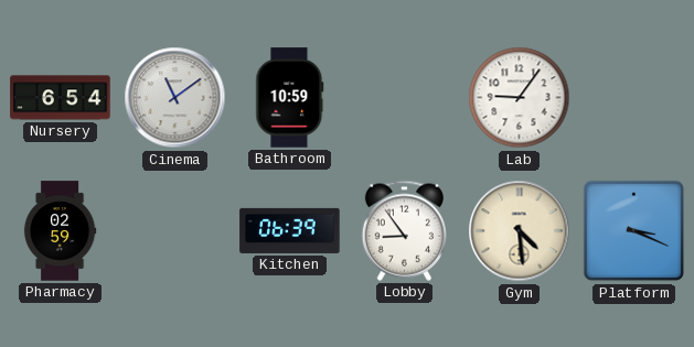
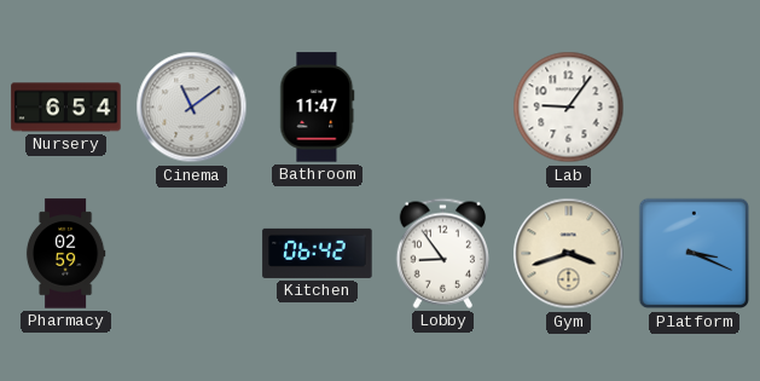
Bathroom: 10:59 -> 11:47 (318, 108)
Kitchen: 06:39 -> 06:42 (318, 253)
Gym: 4:29 -> 3:42 (569, 254)
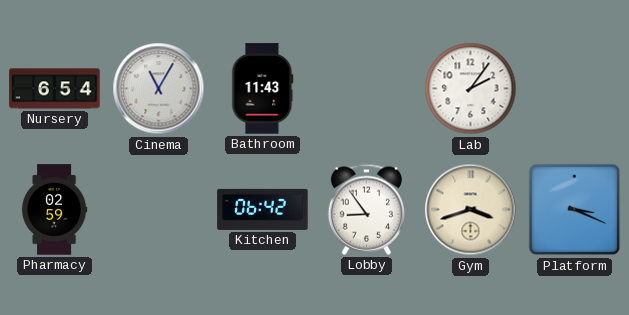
Cinema: 11:09 -> 11:05 (159, 89)
Bathroom: 11:47 -> 11:43 (263, 89)
Lab: 9:06 -> 2:06 (471, 89)
